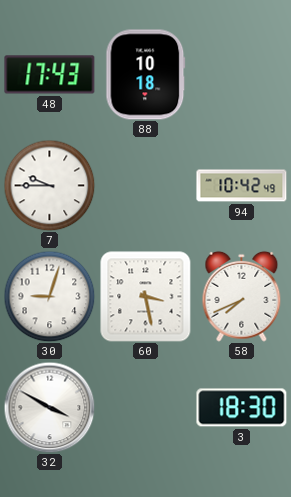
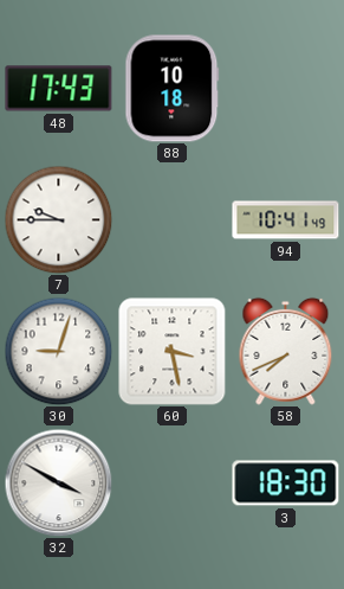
94: 10:42 -> 10:41 (286, 220)
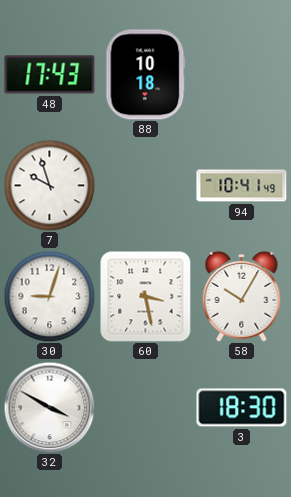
7: 9:45 -> 9:57 (49, 185)
58: 7:41 -> 10:05 (242, 296)
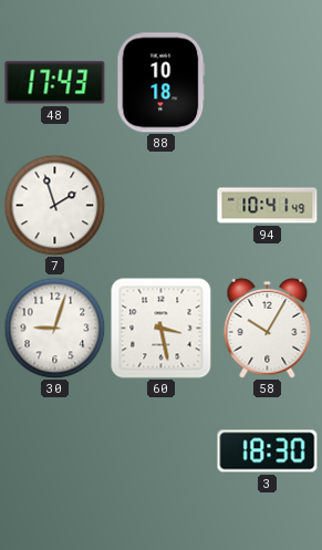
7: 9:57 -> 1:57 (54, 205)
32: 3:50 -> none (49, 407)
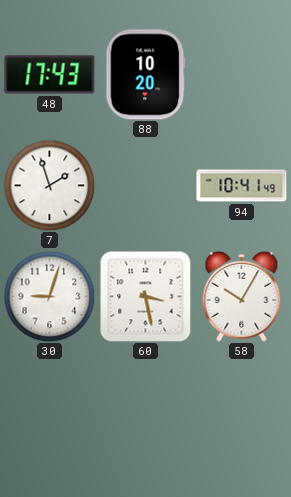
88: 10:18 -> 10:20 (146, 75)
3: 18:30 -> none (268, 452)
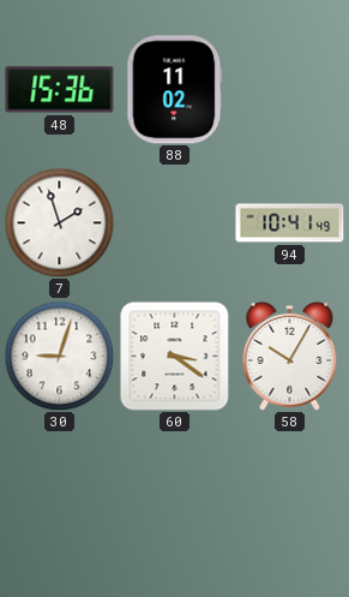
48: 17:43 -> 15:36 (60, 90)
88: 10:20 -> 11:02 (175, 90)
60: 3:28 -> 3:21 (175, 357)
